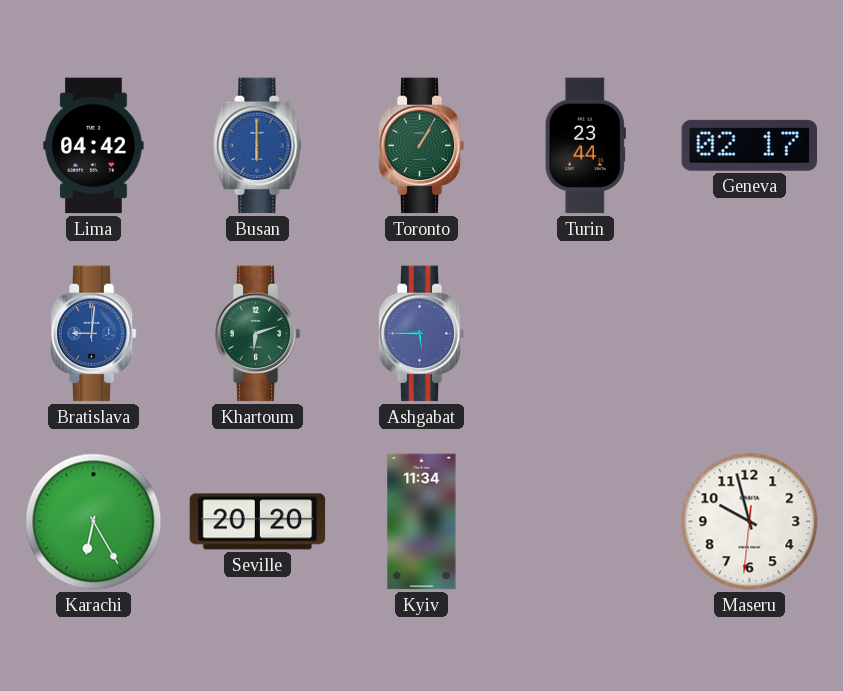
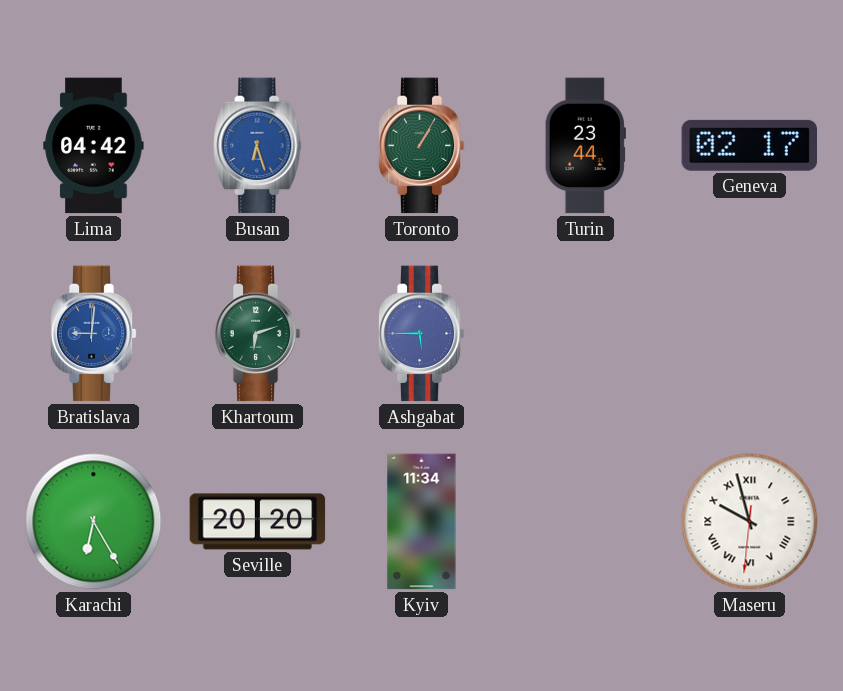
Busan: 6:00 -> 6:27 (258, 146)
Maseru numerals: Arabic -> Roman (750, 522)
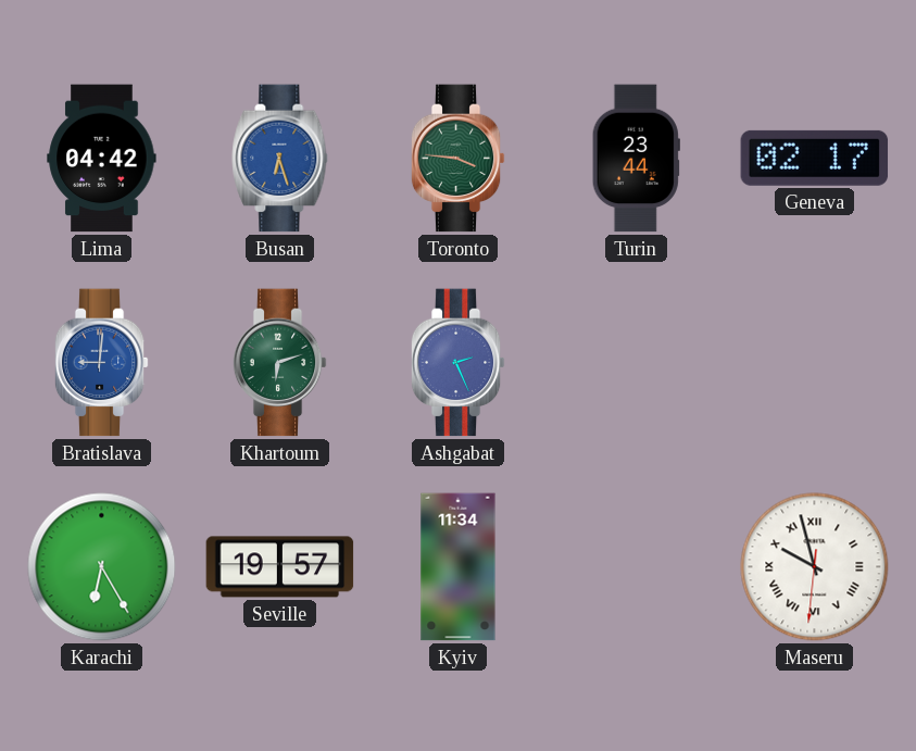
Toronto: 1:05 -> 3:46 (457, 159)
Ashgabat: 5:45 -> 2:26 (457, 363)
Seville: 20:20 -> 19:57 (280, 567)
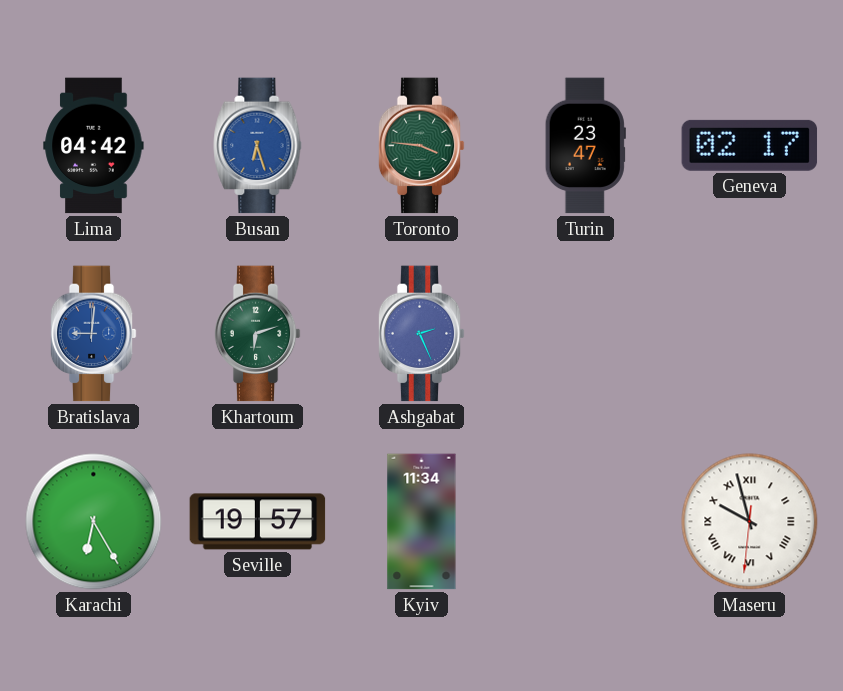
Turin: 23:44 -> 23:47 (585, 146)
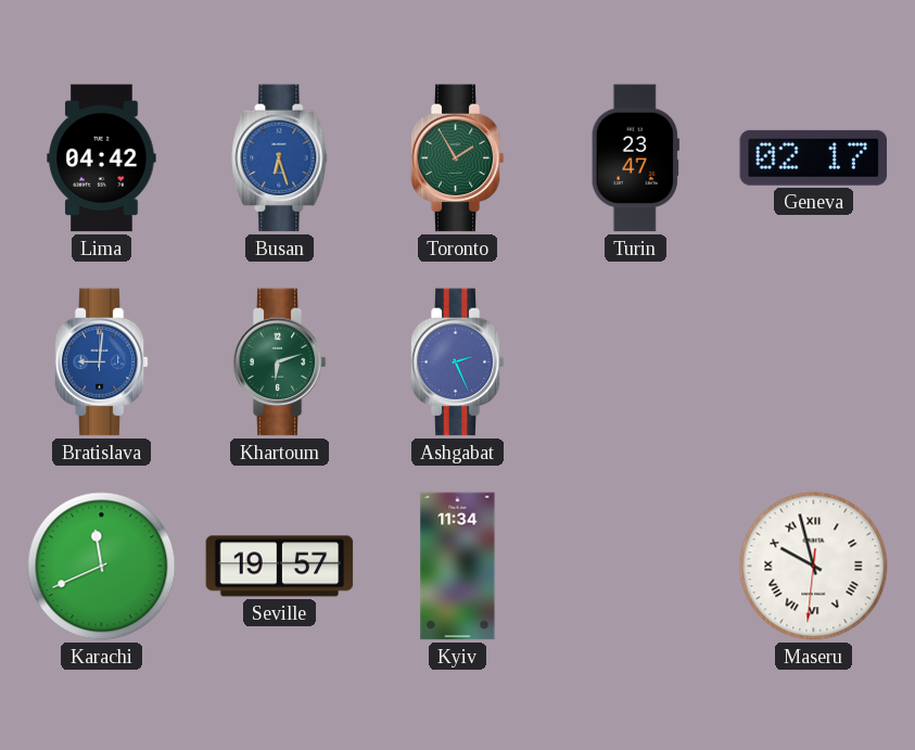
Toronto: 3:46 -> 1:55 (457, 158)
Karachi: 6:25 -> 11:41 (102, 567)
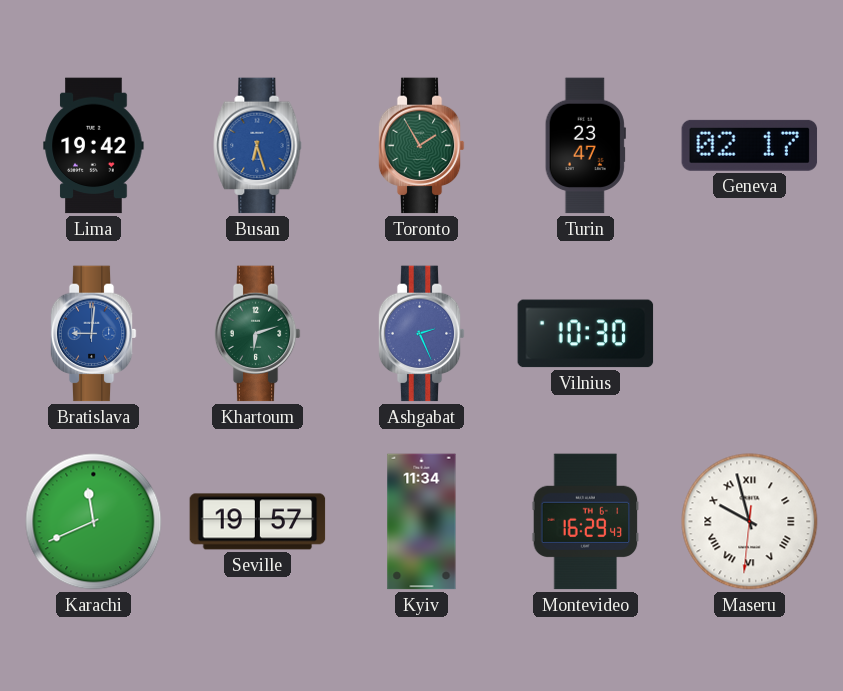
Lima: 04:42 -> 19:42 (94, 146)
Vilnius: none -> 10:30 (586, 334)
Montevideo: none -> 16:29 (586, 522)
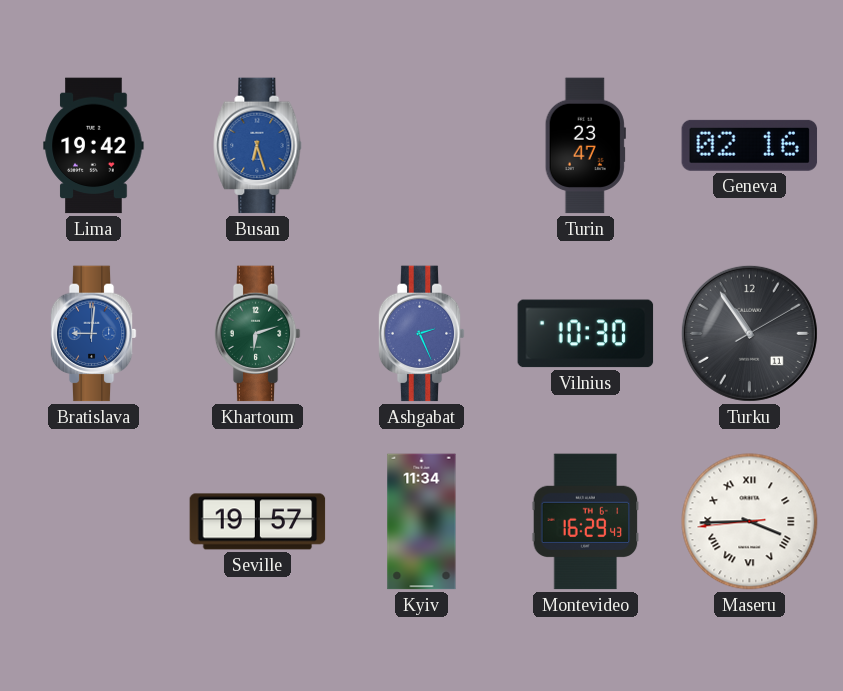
Toronto: 1:55 -> none (421, 146)
Geneva: 02:17 -> 02:16 (750, 145)
Turku: none -> 10:54 (749, 333)
Karachi: 11:41 -> none (94, 522)
Maseru: 9:57 -> 3:44 (750, 522)
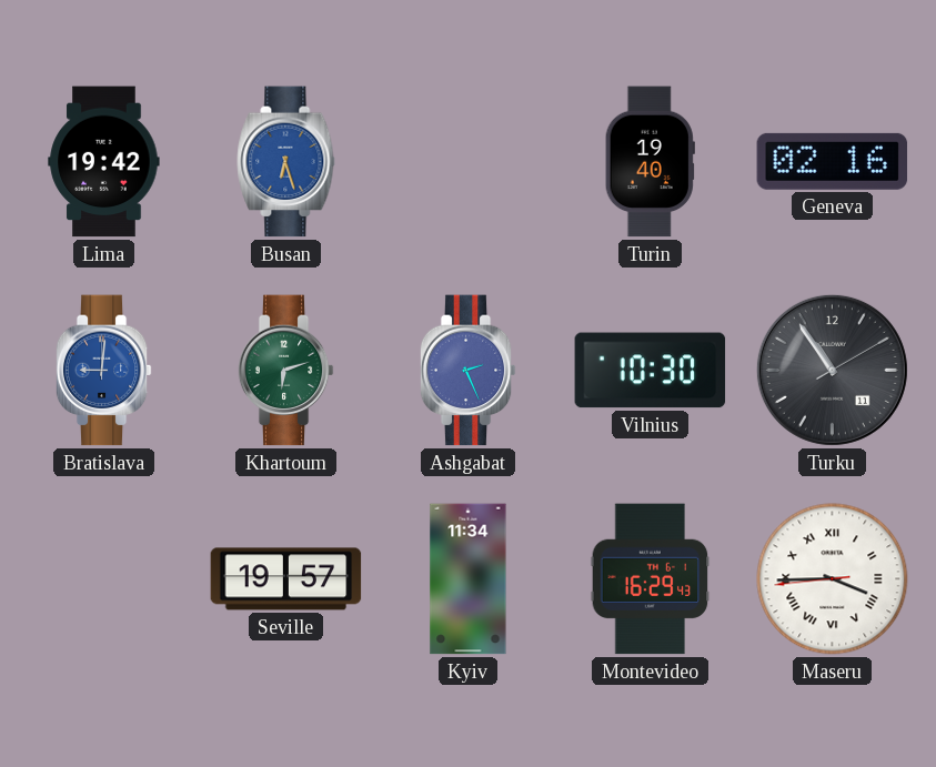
Turin: 23:47 -> 19:40 (650, 162)
